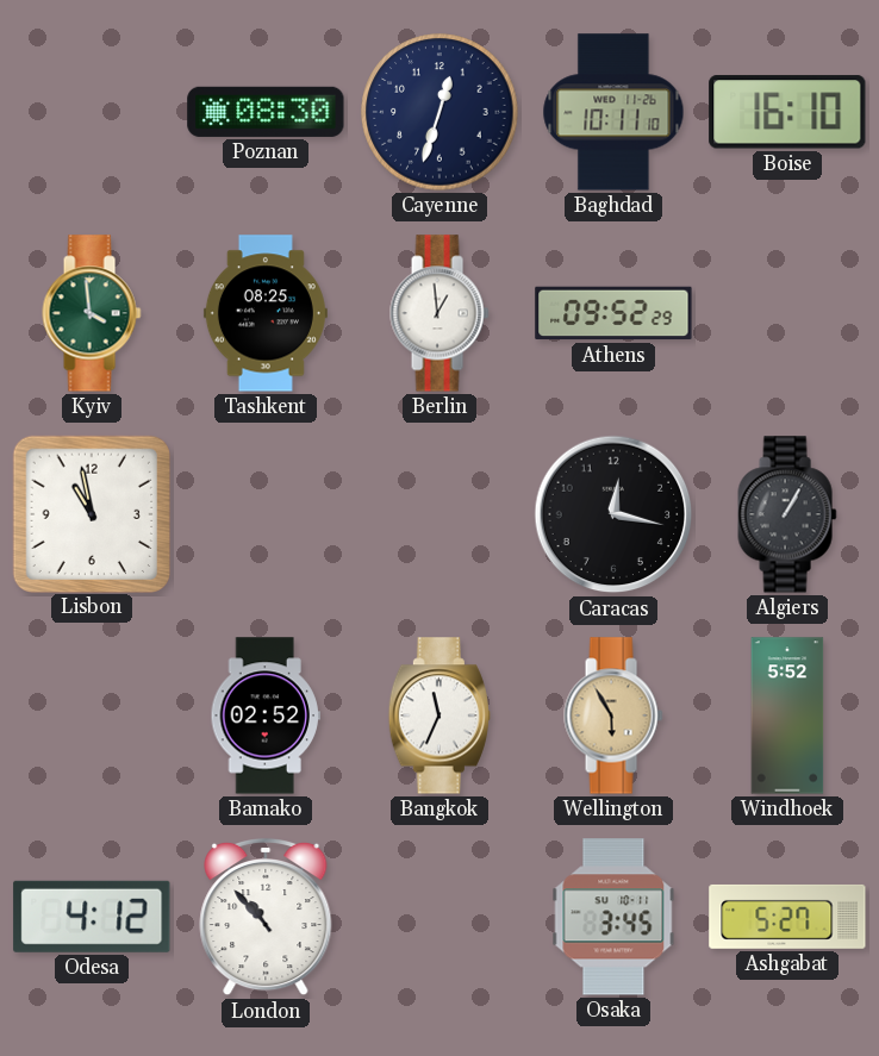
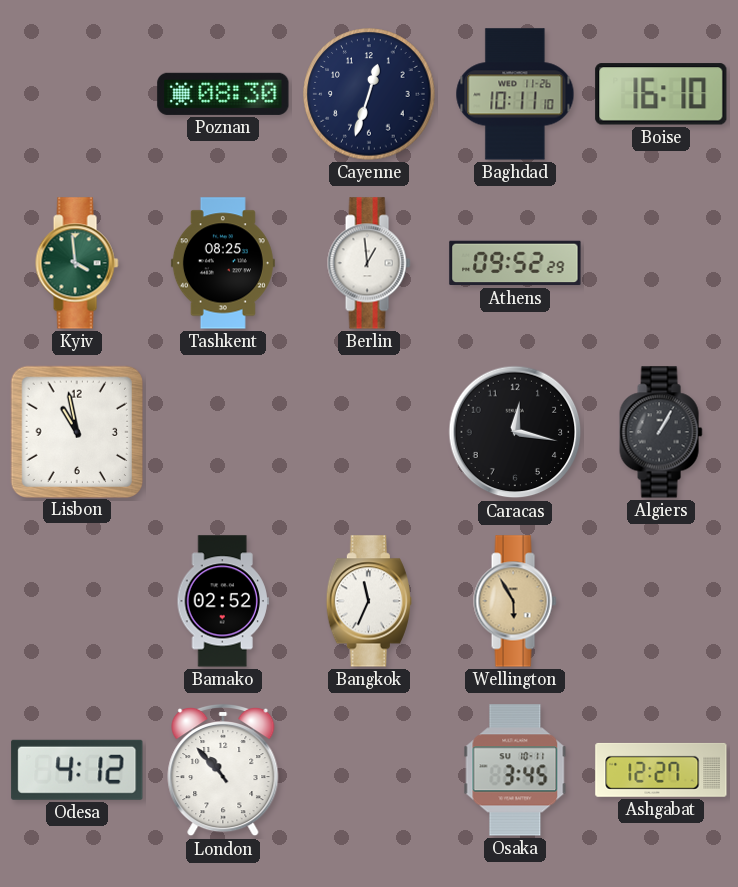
Windhoek: 5:52 -> none (787, 716)
Ashgabat: 5:27 -> 12:27 (661, 770)
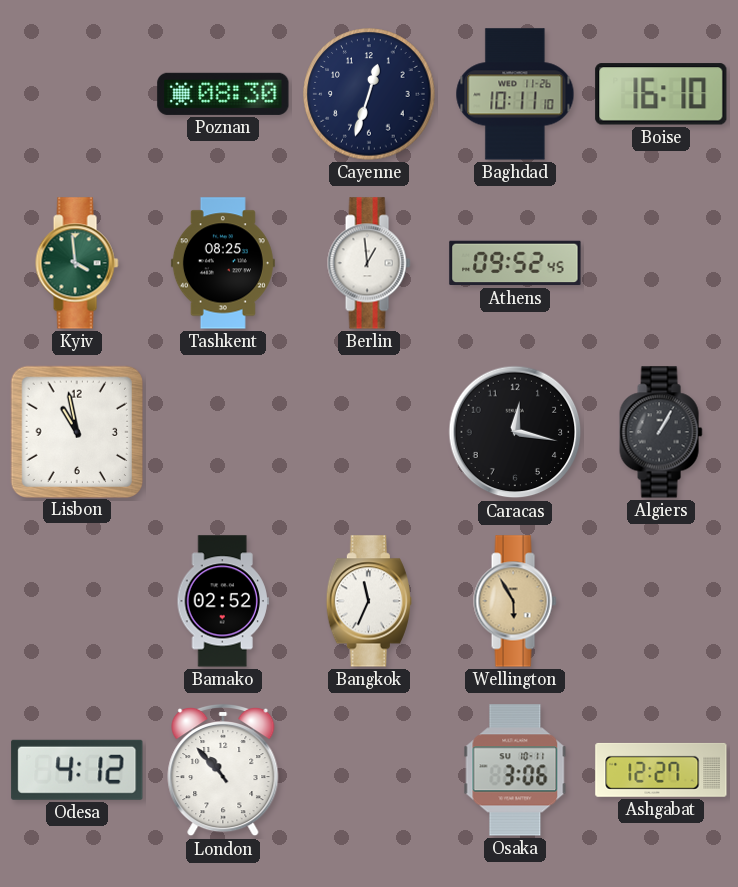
Athens: 09:52:29 -> 09:52:45 (515, 263)
Osaka: 3:45 -> 3:06 (515, 770)
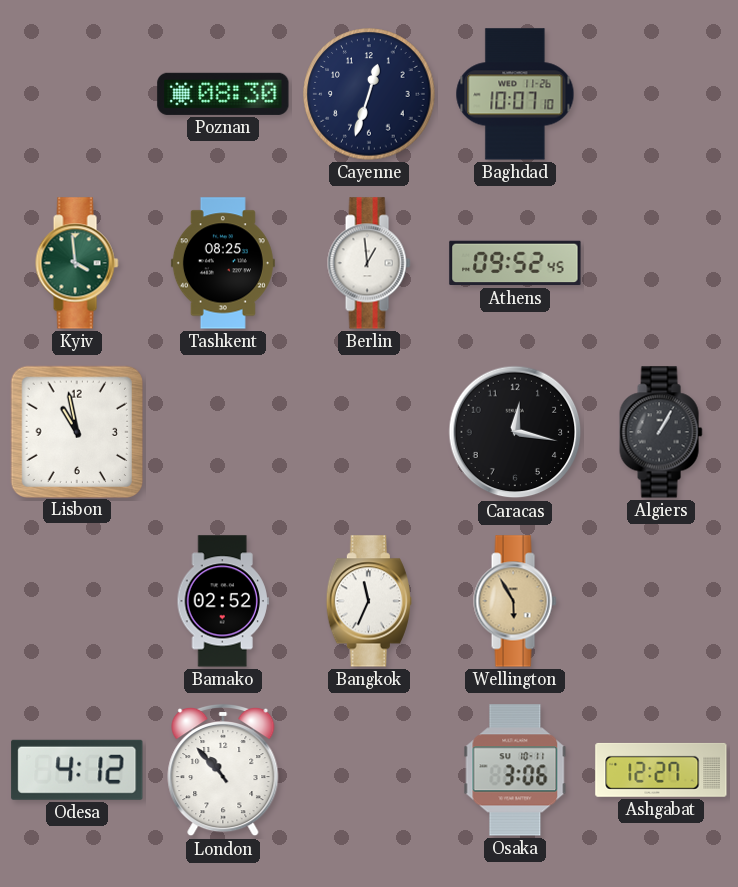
Baghdad: 10:11 -> 10:07 (515, 94)
Boise: 16:10 -> none (661, 94)
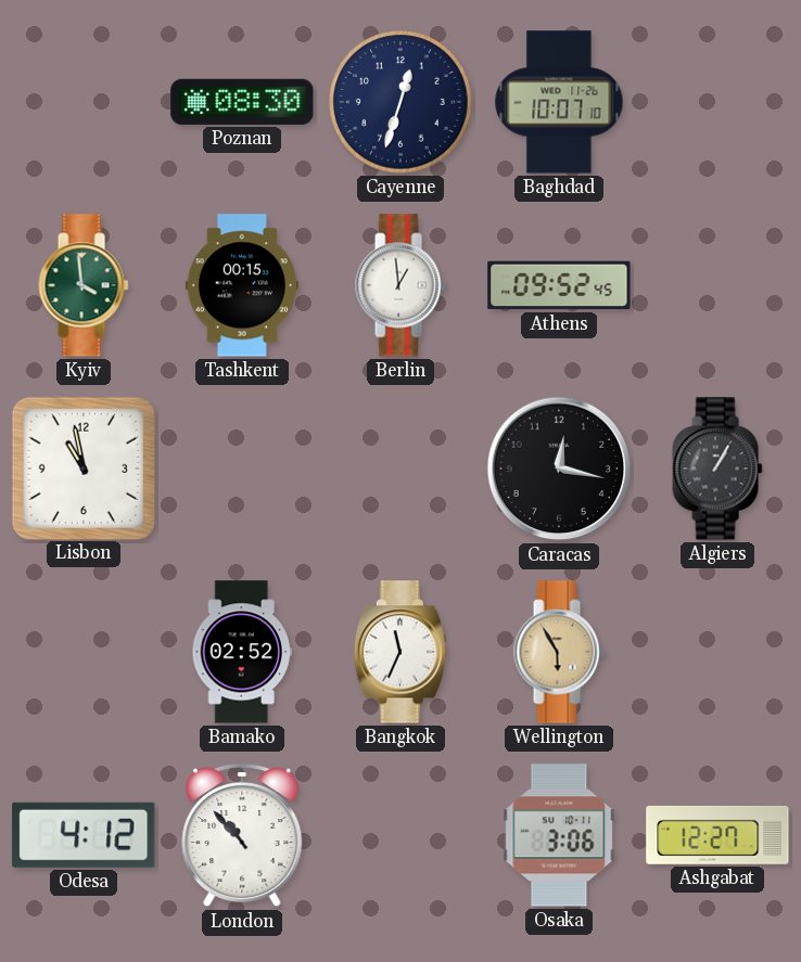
Tashkent: 08:25 -> 00:15 (242, 285)
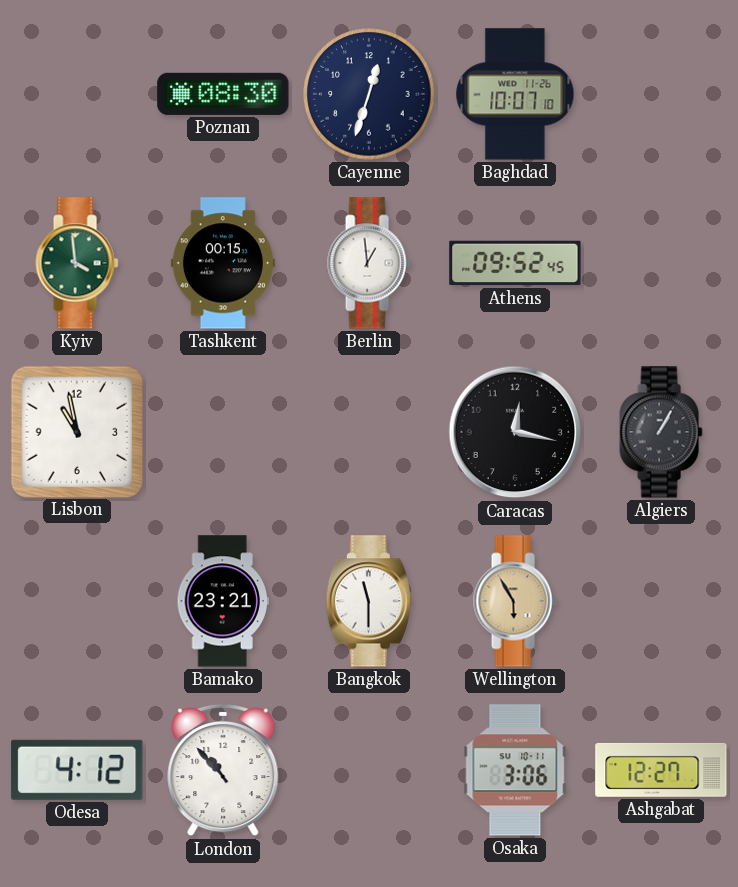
Bamako: 02:52 -> 23:21 (223, 601)
Bangkok: 11:34 -> 11:30 (369, 601)
